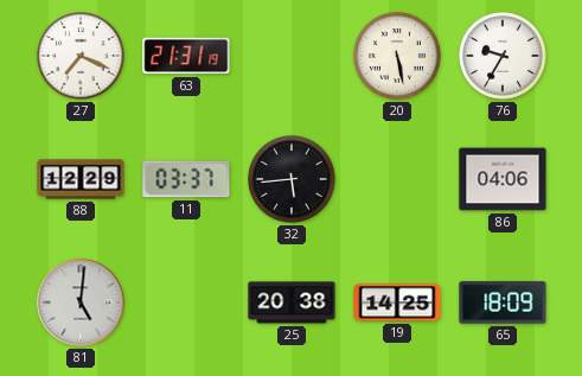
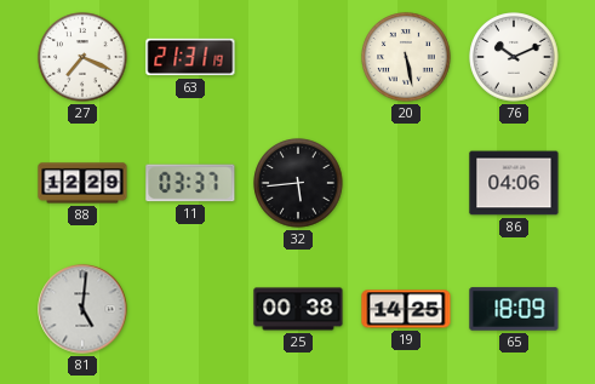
76: 9:35 -> 10:11 (514, 57)
25: 20:38 -> 00:38 (298, 309)
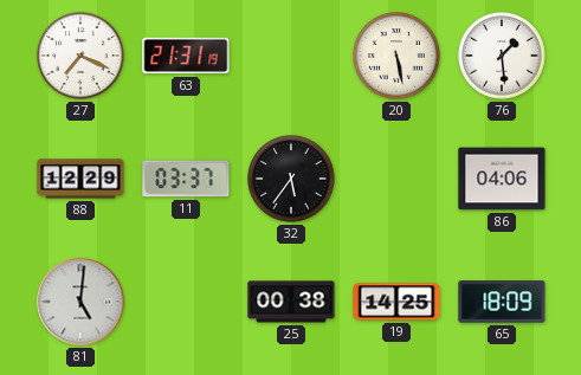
76: 10:11 -> 1:29 (502, 56)
32: 5:44 -> 5:36 (291, 179)
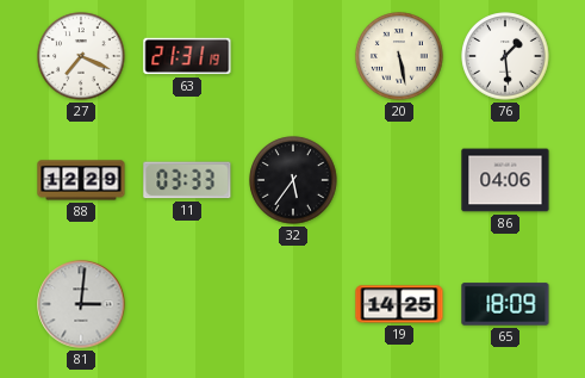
11: 03:37 -> 03:33 (187, 180)
81: 5:01 -> 3:01 (81, 304)
25: 00:38 -> none (291, 302)
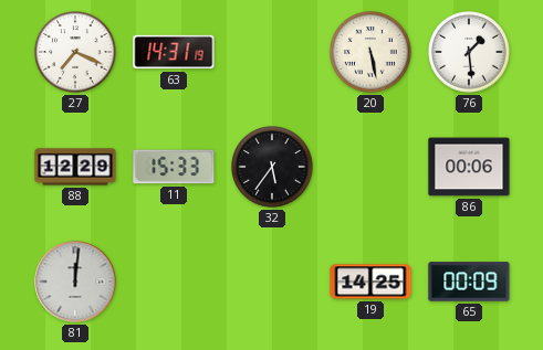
63: 21:31 -> 14:31 (174, 52)
11: 03:33 -> 15:33 (174, 167)
86: 04:06 -> 00:06 (469, 167)
81: 3:01 -> 12:01 (75, 282)
65: 18:09 -> 00:09 (469, 282)
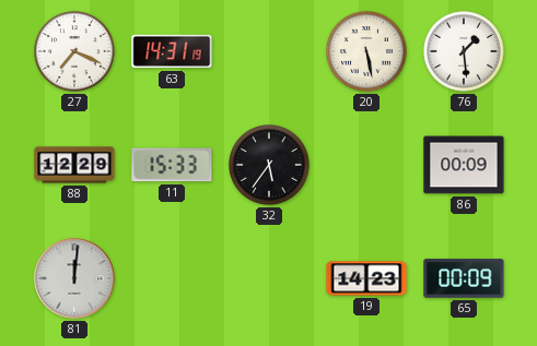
86: 00:06 -> 00:09 (464, 165)
19: 14:25 -> 14:23 (366, 278)
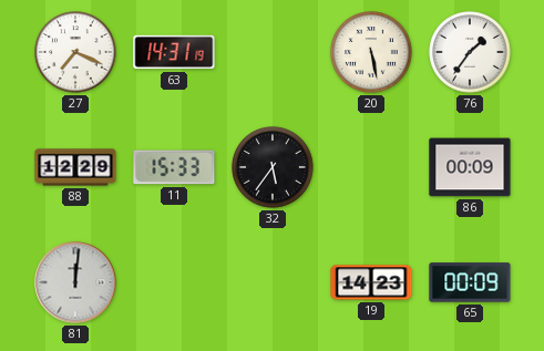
76: 1:29 -> 1:36 (470, 52)
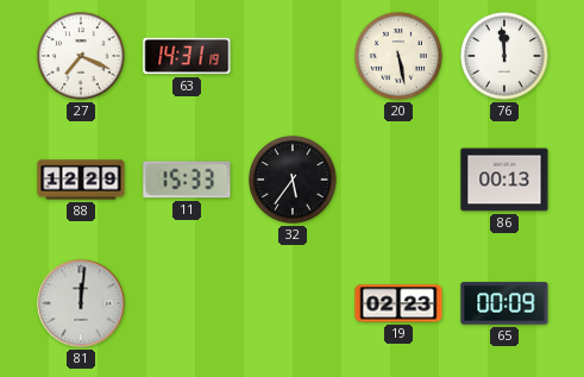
76: 1:36 -> 11:59 (504, 56)
86: 00:09 -> 00:13 (504, 180)
19: 14:23 -> 02:23 (398, 303)
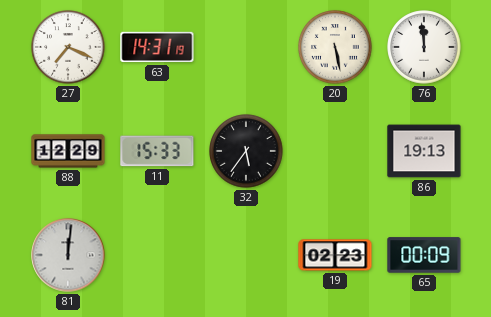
86: 00:13 -> 19:13 (424, 151)
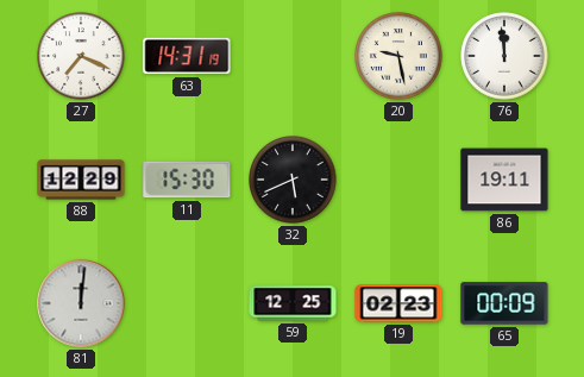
20: 5:28 -> 9:28 (398, 56)
11: 15:33 -> 15:30 (187, 180)
32: 5:36 -> 5:41 (293, 180)
86: 19:13 -> 19:11 (504, 180)
59: none -> 12:25 (293, 303)
